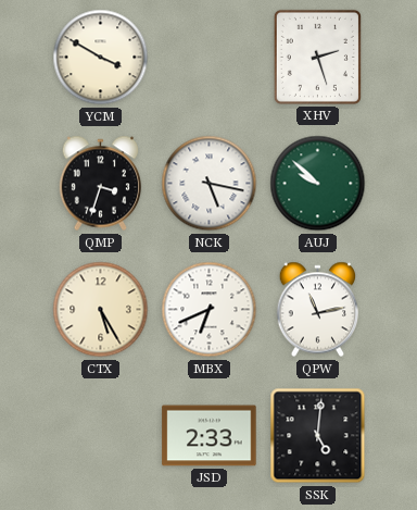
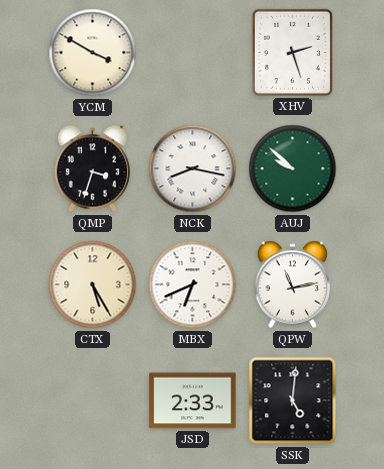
NCK: 5:17 -> 8:17 (193, 169)
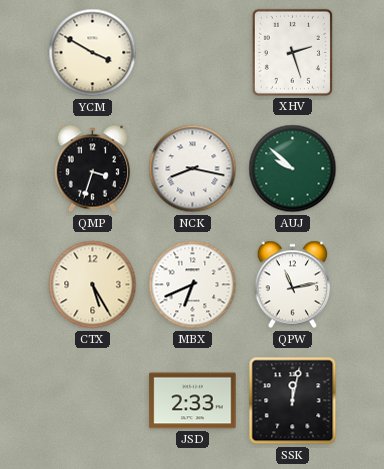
SSK: 5:01 -> 12:02 (293, 401)
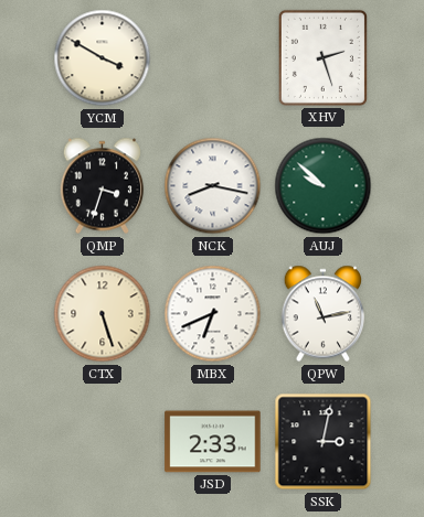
CTX: 5:25 -> 5:27 (103, 314)
SSK: 12:02 -> 3:02 (324, 442)
